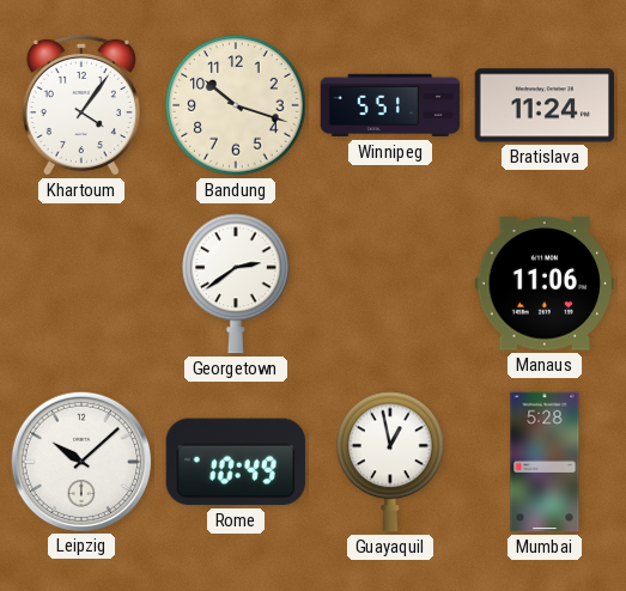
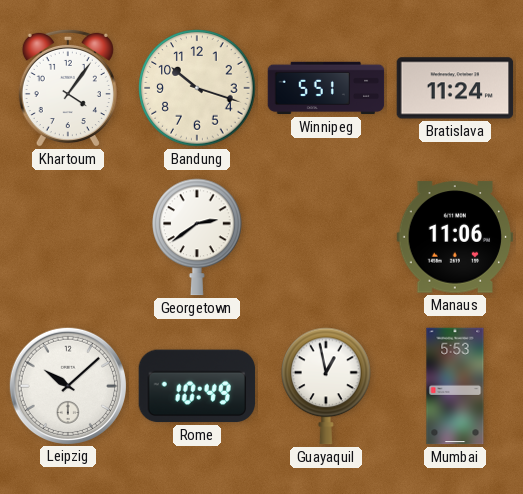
Mumbai: 5:28 -> 5:53 (455, 386)
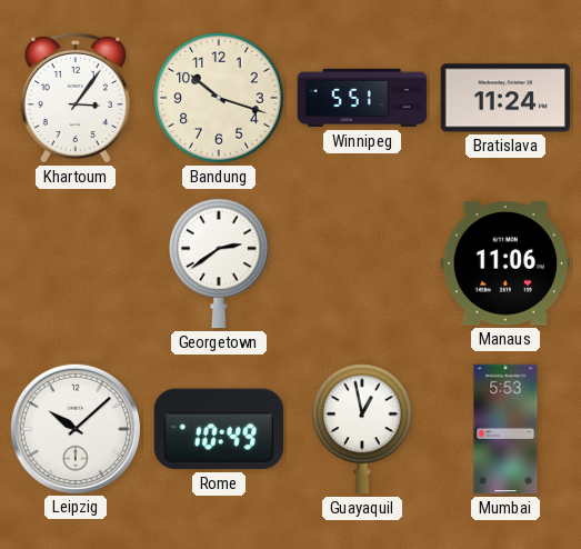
Khartoum: 4:06 -> 3:06 (76, 98)
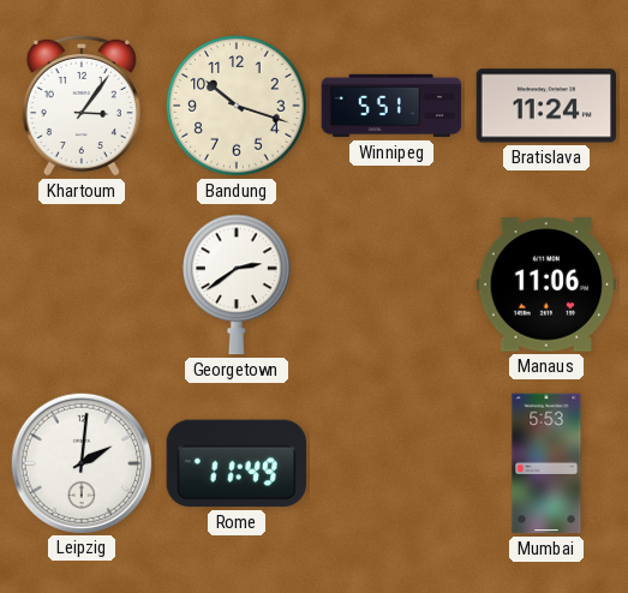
Leipzig: 10:08 -> 2:01 (80, 462)
Rome: 10:49 -> 11:49 (237, 463)
Guayaquil: 12:58 -> none (362, 429)
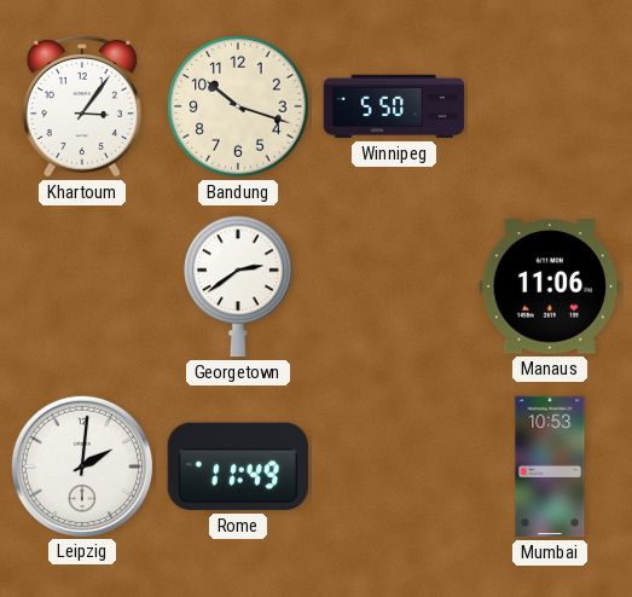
Winnipeg: 5:51 -> 5:50 (394, 106)
Bratislava: 11:24 -> none (546, 106)
Mumbai: 5:53 -> 10:53 (550, 466)
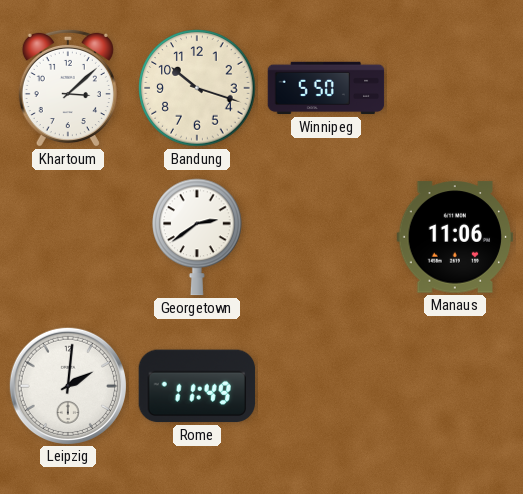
Khartoum: 3:06 -> 3:08 (68, 88)
Mumbai: 10:53 -> none (550, 466)
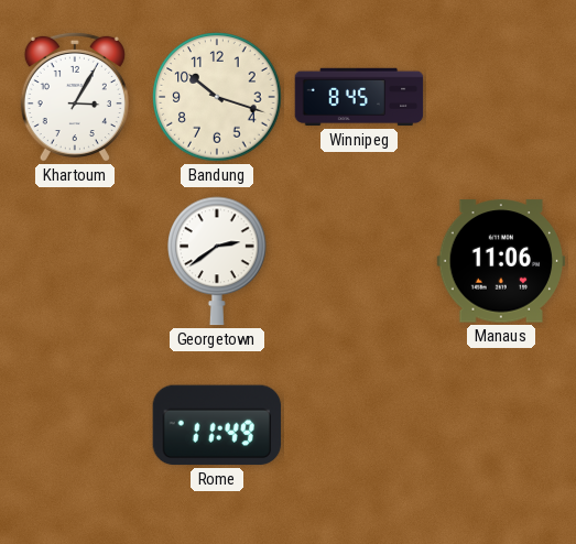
Khartoum: 3:08 -> 3:05 (75, 97)
Winnipeg: 5:50 -> 8:45 (359, 97)
Leipzig: 2:01 -> none (67, 385)
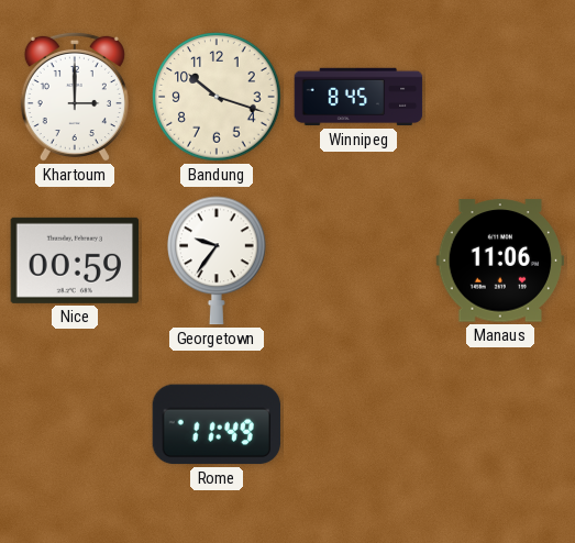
Khartoum: 3:05 -> 3:00 (75, 97)
Nice: none -> 00:59 (75, 261)
Georgetown: 2:39 -> 9:36 (217, 261)
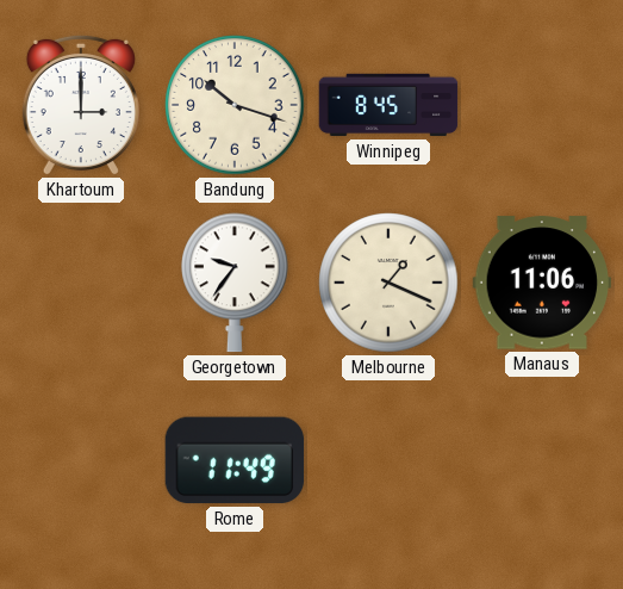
Nice: 00:59 -> none (75, 261)
Melbourne: none -> 1:19 (388, 283)
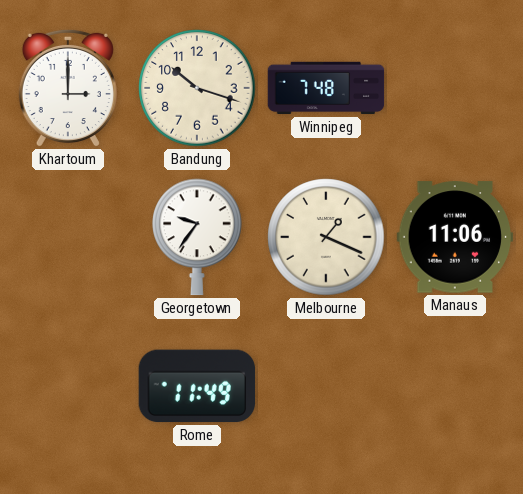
Winnipeg: 8:45 -> 7:48 (326, 88)
